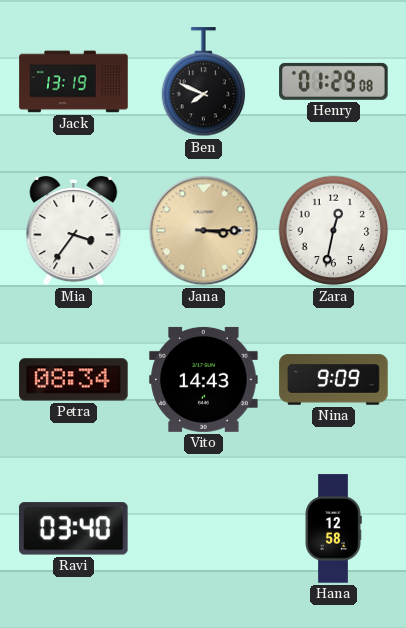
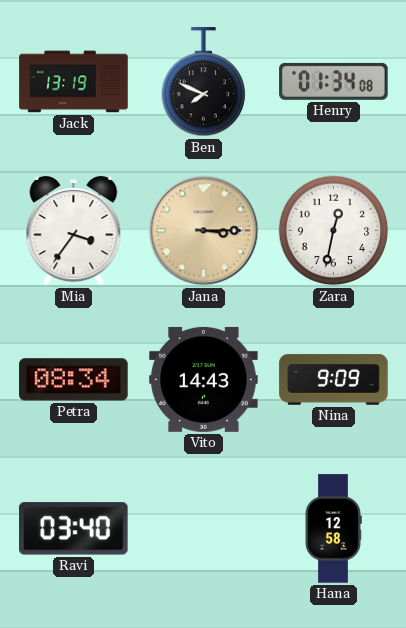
Henry: 01:29 -> 01:34 (334, 81)
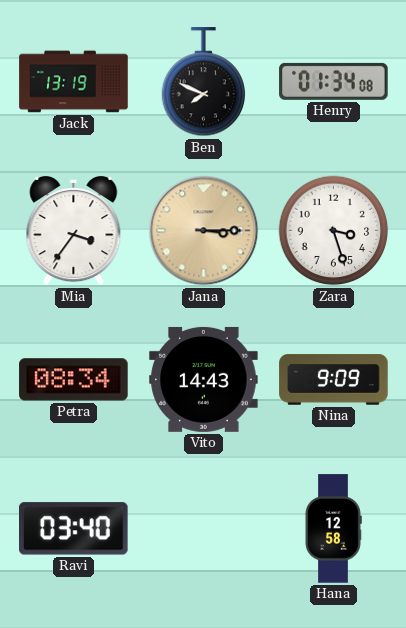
Zara: 12:32 -> 3:27 (334, 231)
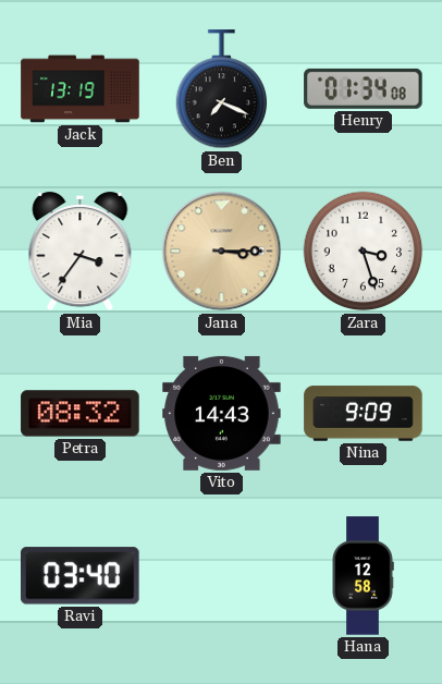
Ben: 7:49 -> 7:19 (222, 89)
Petra: 08:34 -> 08:32 (81, 414)
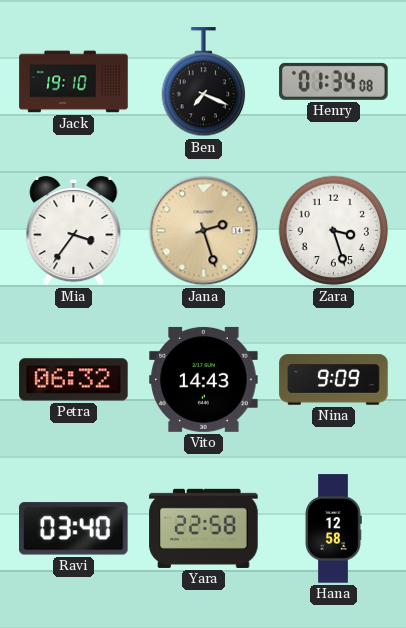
Jack: 13:19 -> 19:10 (74, 82)
Jana: 3:15 -> 2:27 (204, 231)
Petra: 08:32 -> 06:32 (74, 380)
Yara: none -> 22:58 (204, 528)
